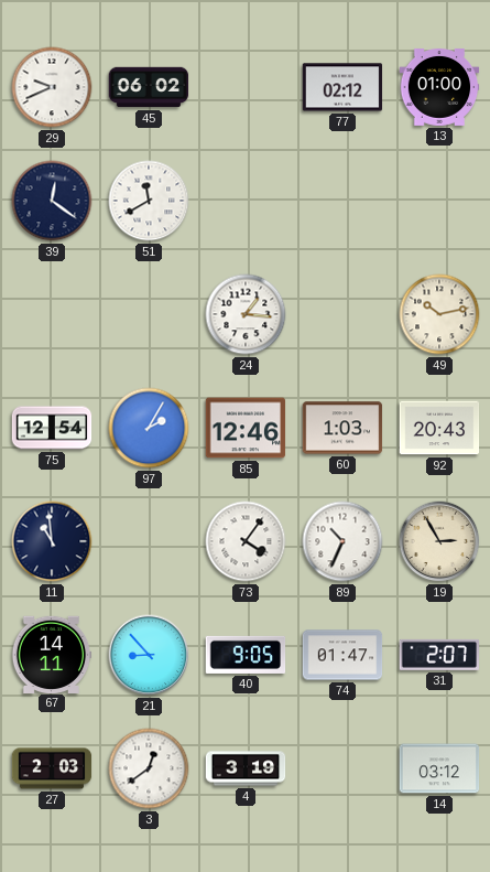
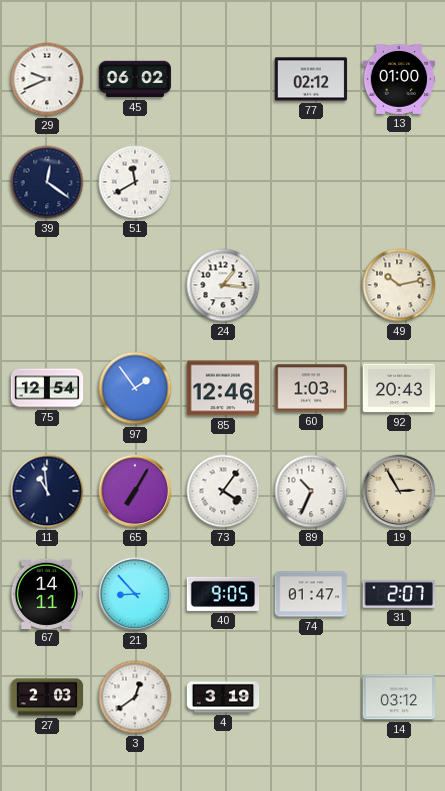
97: 2:05 -> 1:54 (135, 388)
65: none -> 7:05 (135, 491)
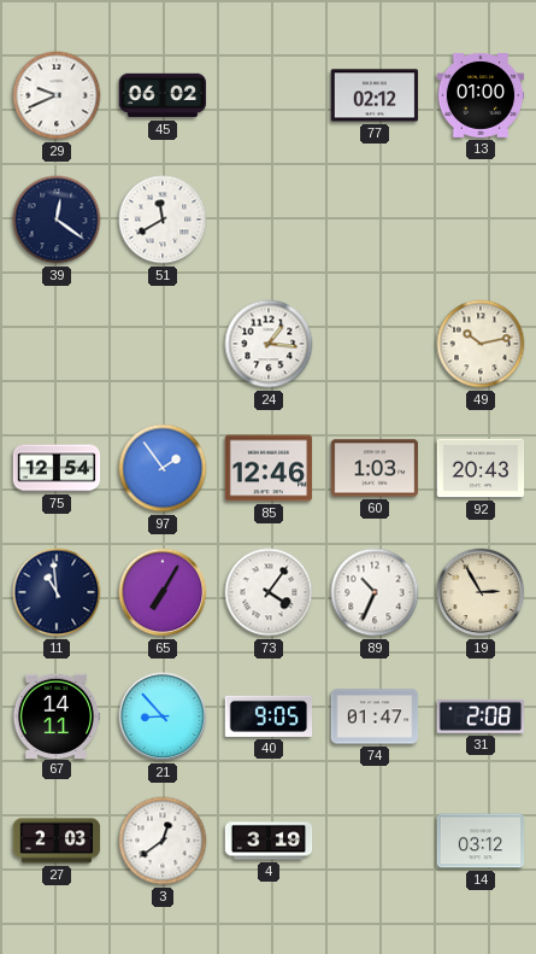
31: 2:07 -> 2:08 (479, 716)
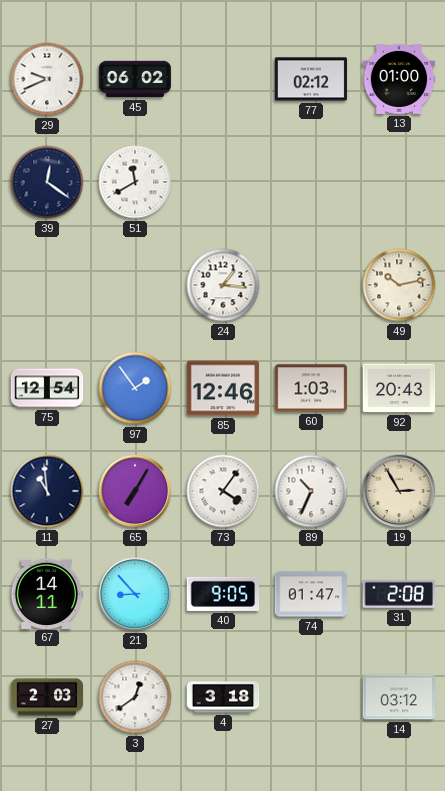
4: 3:19 -> 3:18 (223, 697)
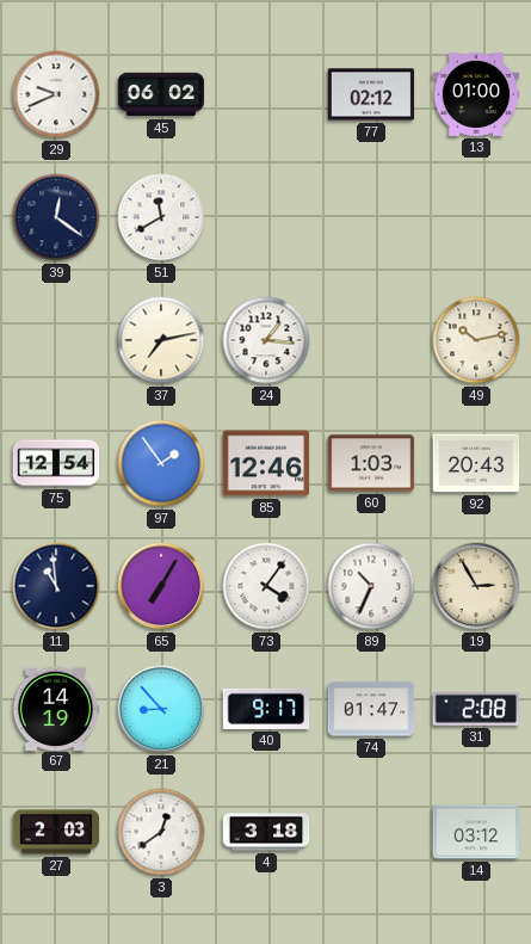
37: none -> 7:13 (161, 340)
67: 14:11 -> 14:19 (56, 708)
40: 9:05 -> 9:17 (266, 709)
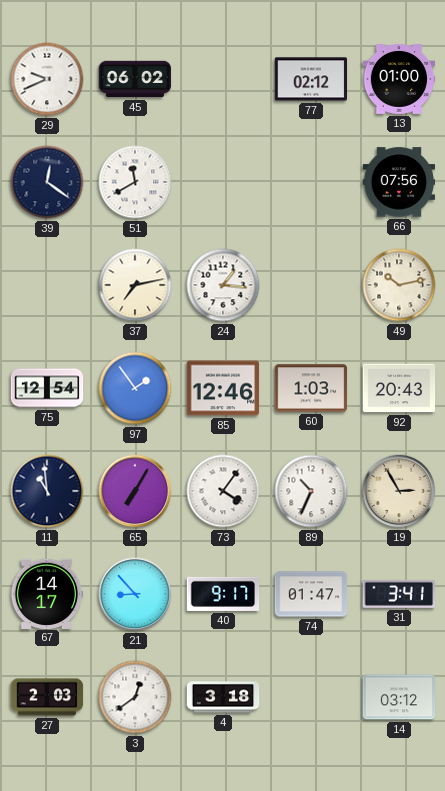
66: none -> 07:56 (399, 182)
67: 14:19 -> 14:17 (47, 593)
31: 2:08 -> 3:41 (398, 594)
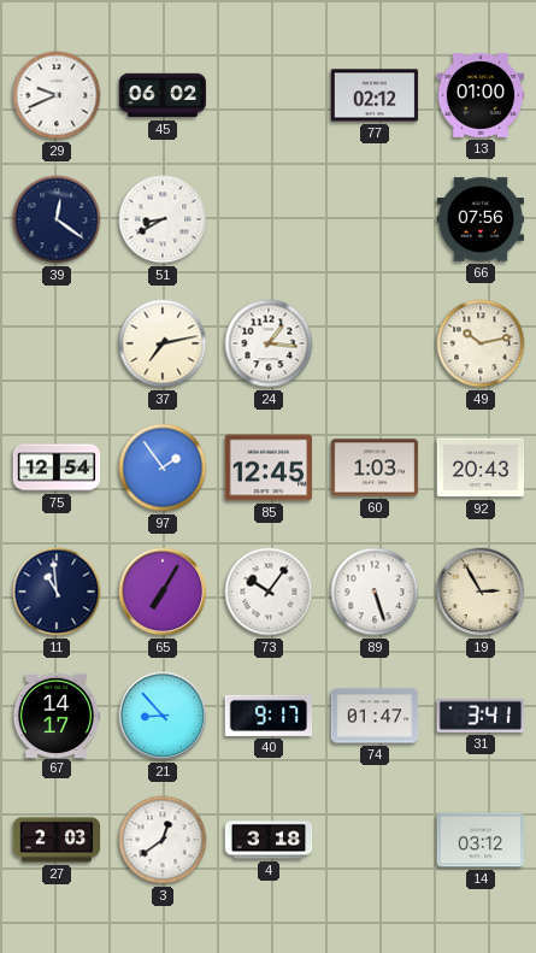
51: 11:40 -> 8:40 (163, 219)
85: 12:46 -> 12:45 (269, 467)
73: 4:06 -> 10:06 (269, 592)
89: 10:34 -> 5:27 (375, 592)
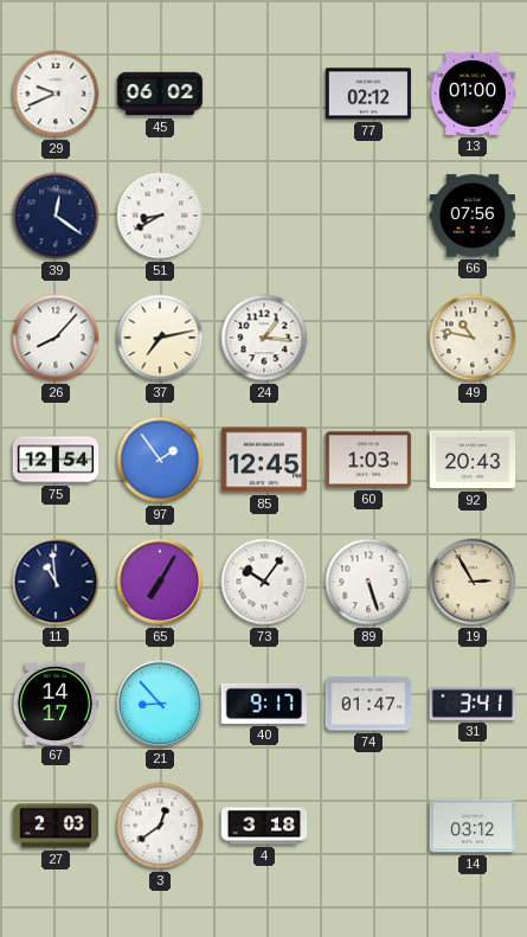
26: none -> 8:07 (56, 338)
49: 10:13 -> 10:47 (473, 338)
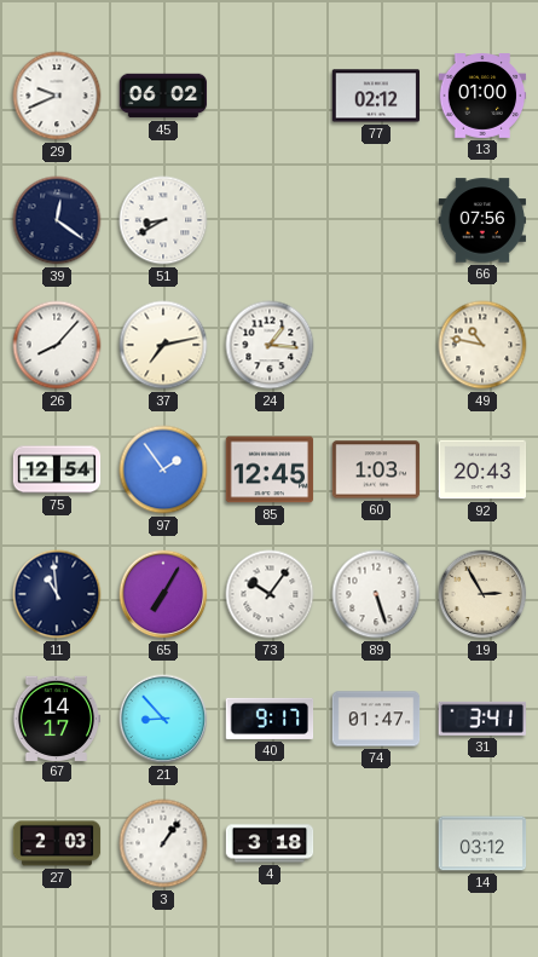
3: 12:39 -> 1:06 (163, 843)
